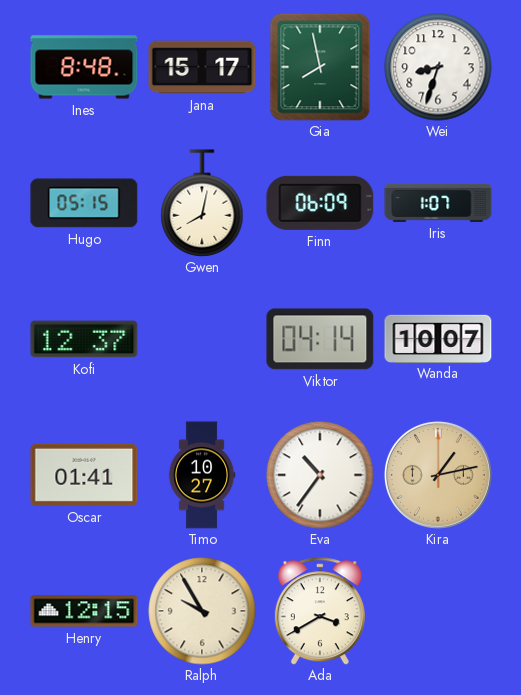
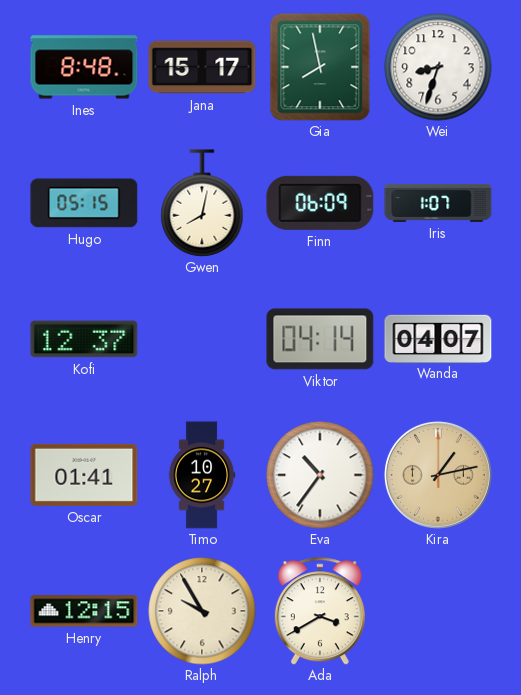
Wanda: 10:07 -> 04:07 (438, 338)
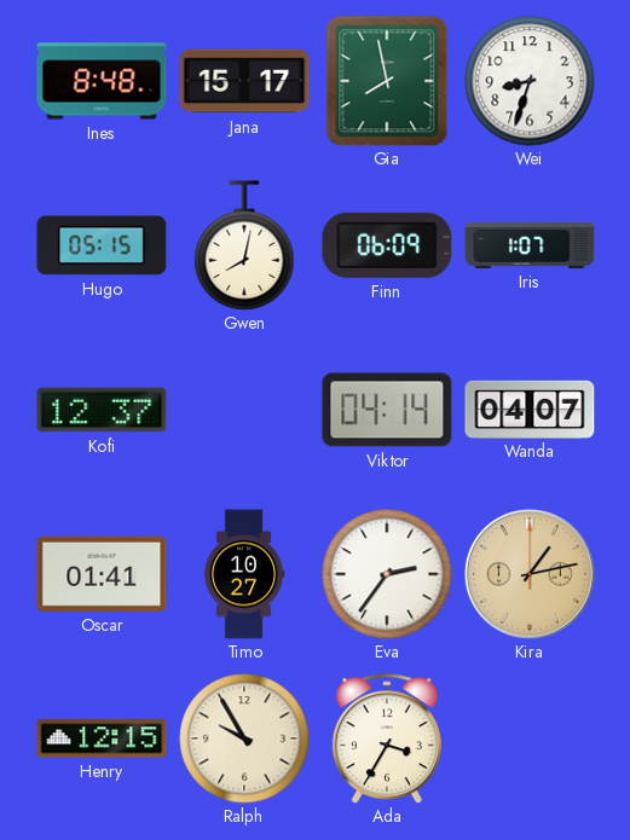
Eva: 10:36 -> 2:36 (387, 574)
Ada: 3:40 -> 3:35 (387, 738)
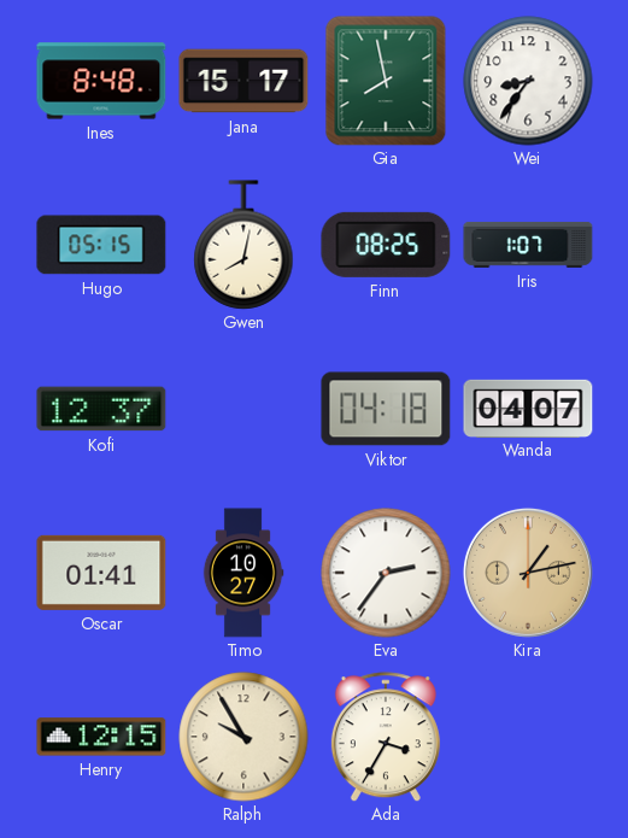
Wei: 8:33 -> 8:36 (528, 81)
Finn: 06:09 -> 08:25 (386, 245)
Viktor: 04:14 -> 04:18 (386, 409)
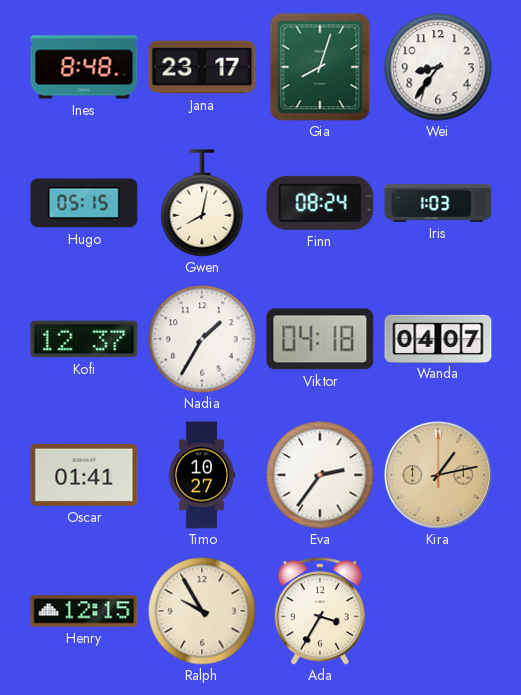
Jana: 15:17 -> 23:17 (202, 67)
Gia: 7:58 -> 8:03 (320, 67)
Finn: 08:25 -> 08:24 (320, 203)
Iris: 1:07 -> 1:03 (438, 203)
Nadia: none -> 1:35 (202, 339)
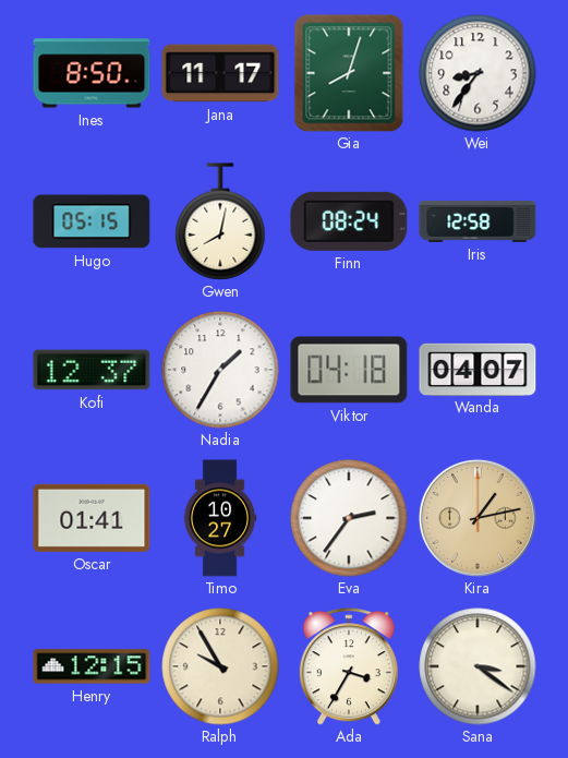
Ines: 8:48 -> 8:50 (92, 73)
Jana: 23:17 -> 11:17 (220, 73)
Iris: 1:03 -> 12:58 (478, 221)
Sana: none -> 3:21 (478, 666)
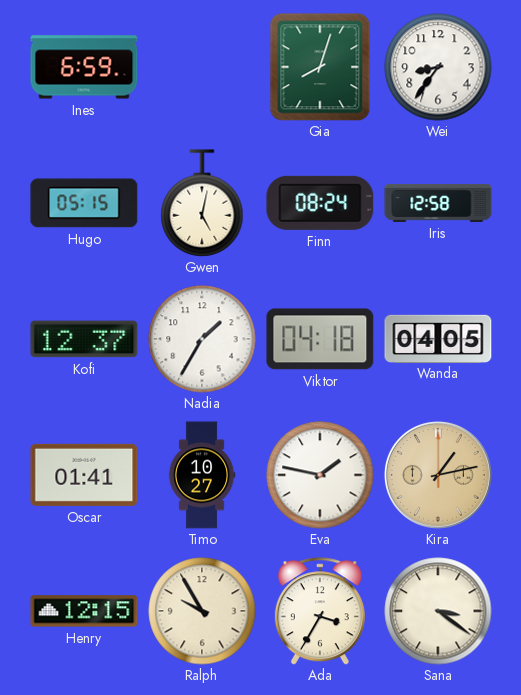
Ines: 8:50 -> 6:59 (84, 67)
Jana: 11:17 -> none (220, 73)
Gwen: 8:02 -> 5:02 (202, 203)
Wanda: 04:07 -> 04:05 (438, 338)
Eva: 2:36 -> 1:47 (320, 475)
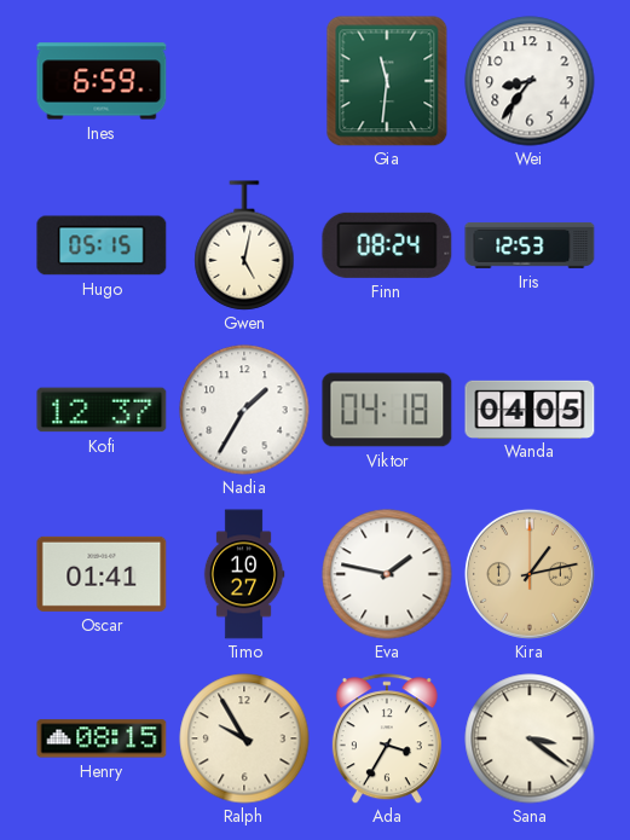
Gia: 8:03 -> 11:31 (387, 81)
Iris: 12:58 -> 12:53 (530, 245)
Henry: 12:15 -> 08:15 (102, 738)
